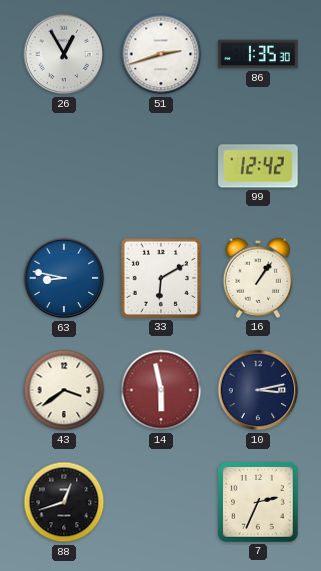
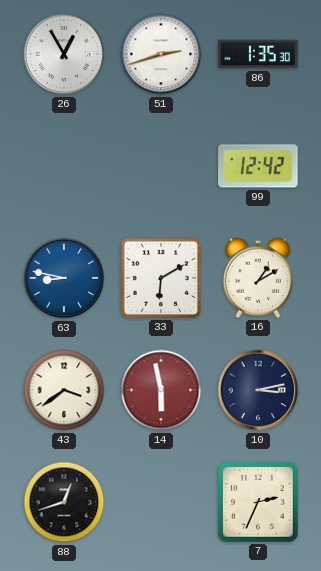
16: 1:06 -> 1:10 (257, 278)
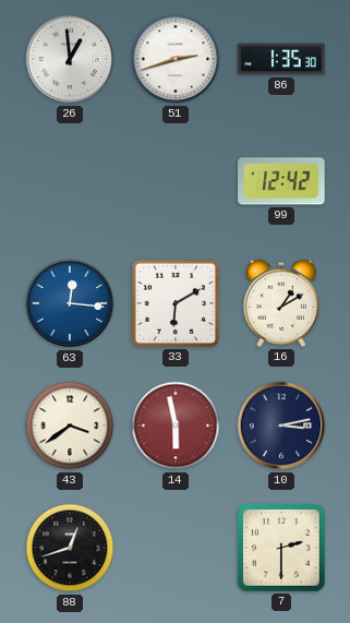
26: 12:55 -> 12:59 (70, 59)
63: 8:47 -> 12:16 (70, 303)
7: 2:34 -> 2:30 (281, 548)
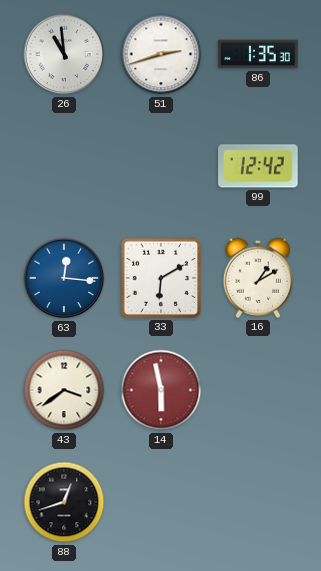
26: 12:59 -> 10:59 (64, 54)
10: 3:13 -> none (281, 426)
7: 2:30 -> none (281, 548)
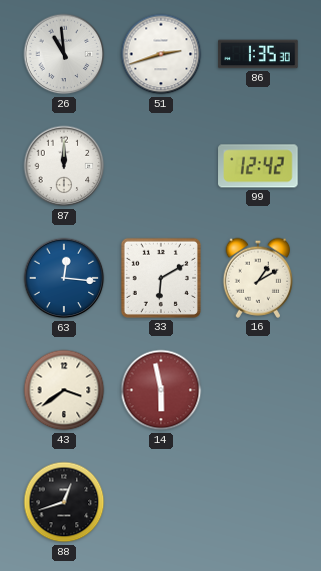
87: none -> 12:00 (64, 166)
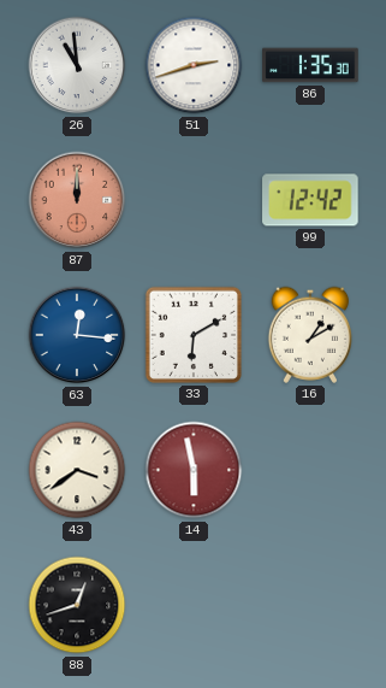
87 dial: white -> salmon (77, 200)
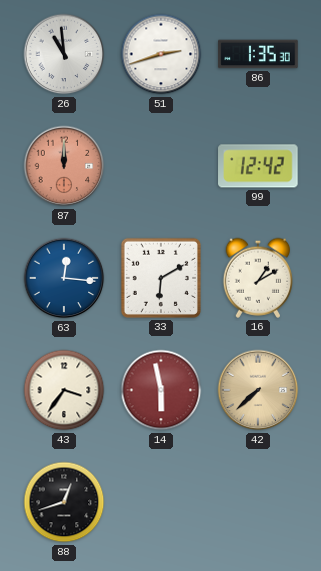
43: 3:39 -> 3:36 (64, 390)
42: none -> 7:38 (258, 390)
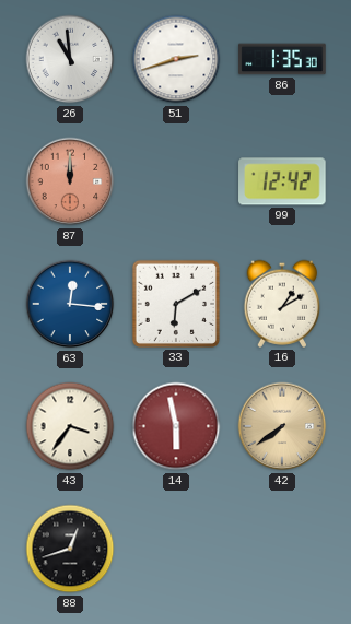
42: 7:38 -> 7:39 (282, 426)
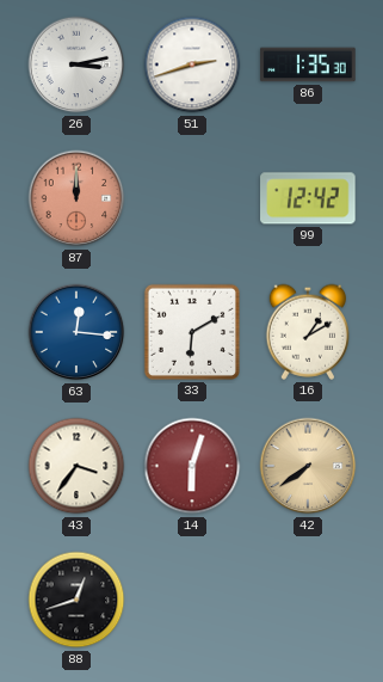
26: 10:59 -> 3:13 (76, 64)
14: 5:58 -> 6:03 (192, 466)
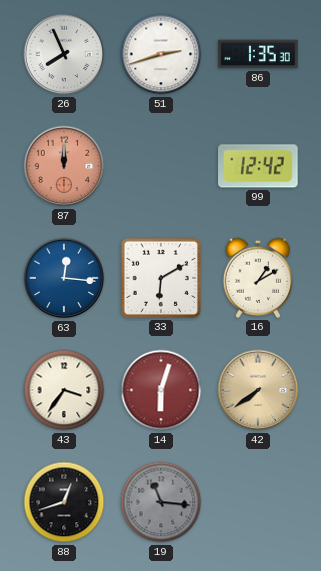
26: 3:13 -> 7:56 (64, 54)
19: none -> 11:16 (161, 502)
